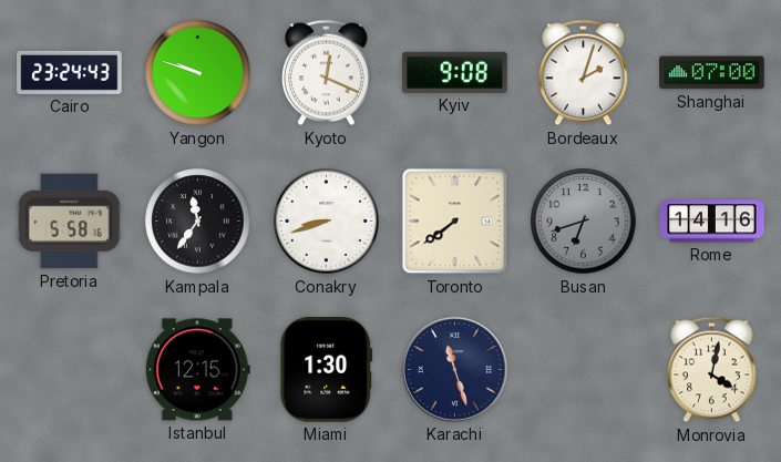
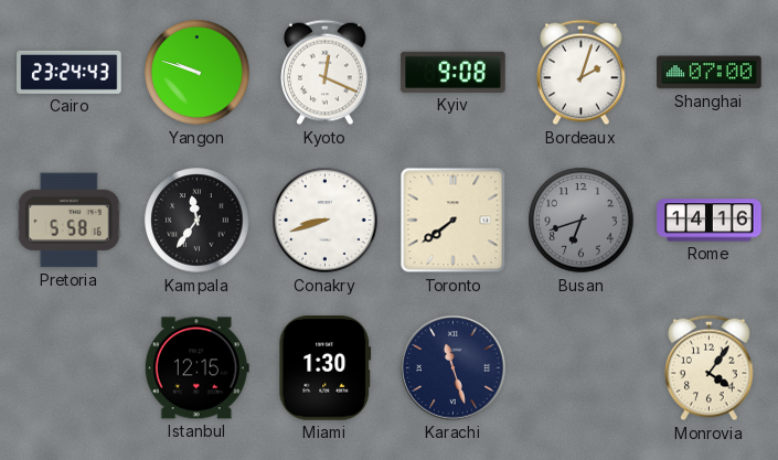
Monrovia: 4:02 -> 4:06 (710, 368)
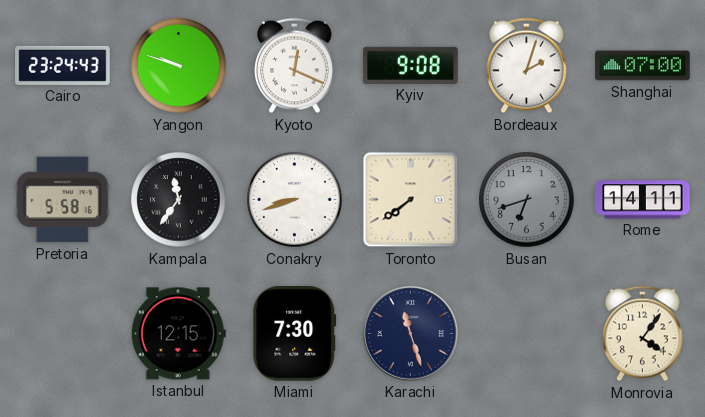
Rome: 14:16 -> 14:11 (643, 200)
Miami: 1:30 -> 7:30 (295, 334)
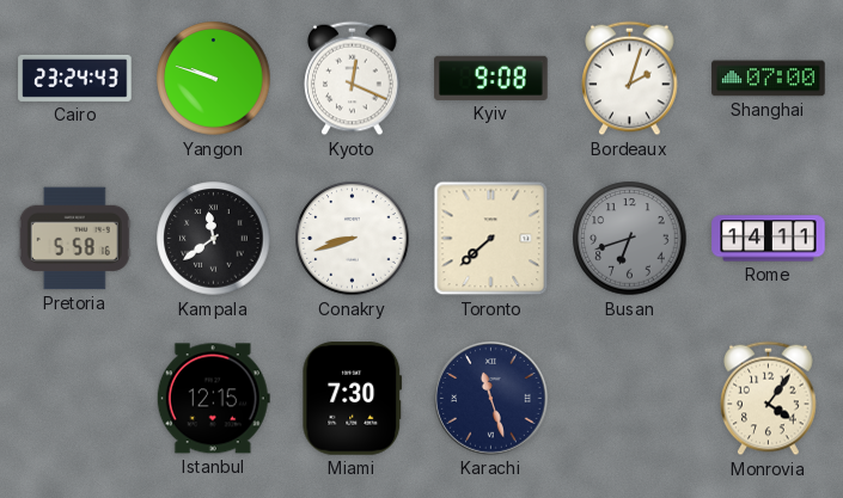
Kampala: 11:36 -> 11:39 (214, 239)
Toronto: 7:39 -> 7:38 (491, 239)
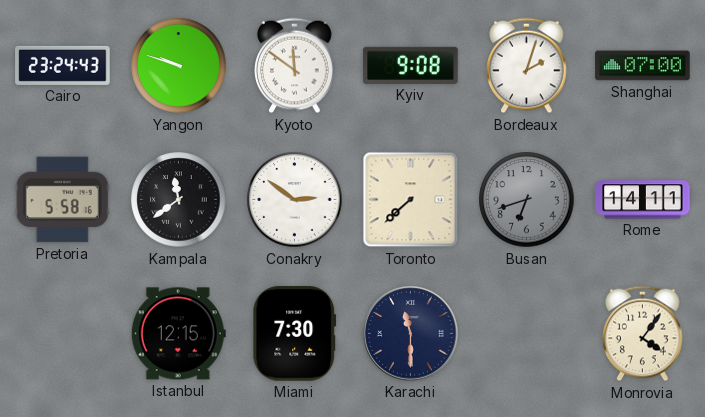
Kyoto: 12:19 -> 11:51 (295, 66)
Conakry: 8:42 -> 2:51 (295, 200)
Karachi: 11:27 -> 11:30 (411, 334)
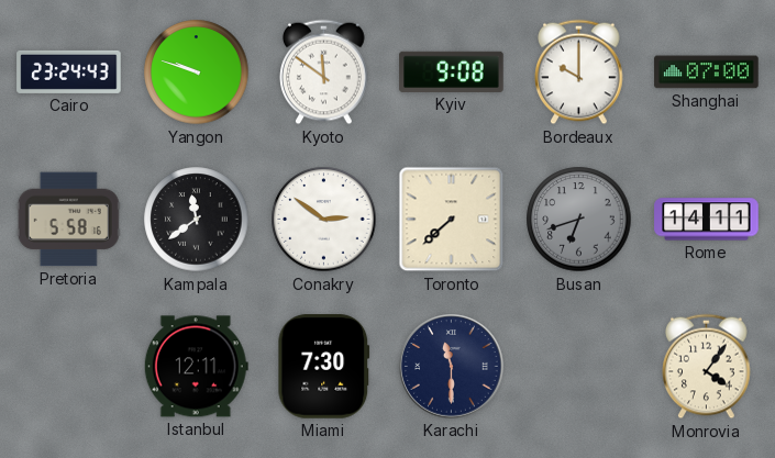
Bordeaux: 2:03 -> 10:00 (579, 72)
Istanbul: 12:15 -> 12:11 (196, 367)
